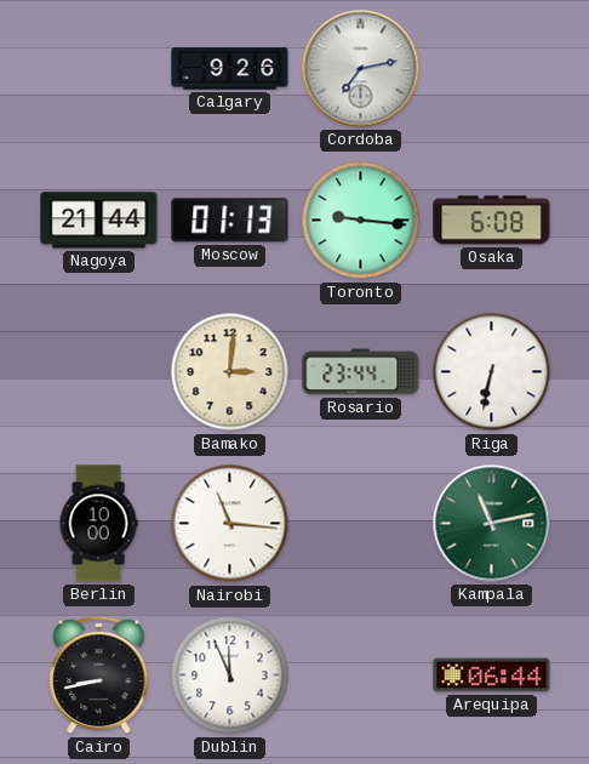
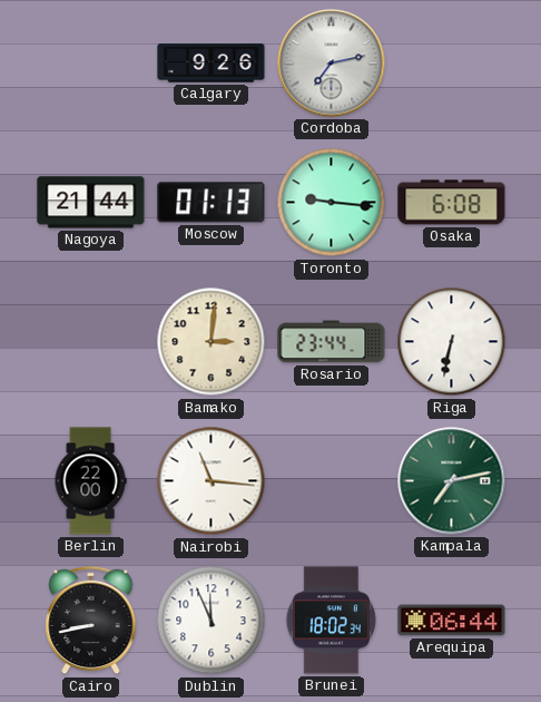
Berlin: 10:00 -> 22:00 (90, 481)
Kampala: 11:13 -> 7:13 (452, 481)
Brunei: none -> 18:02 (331, 621)
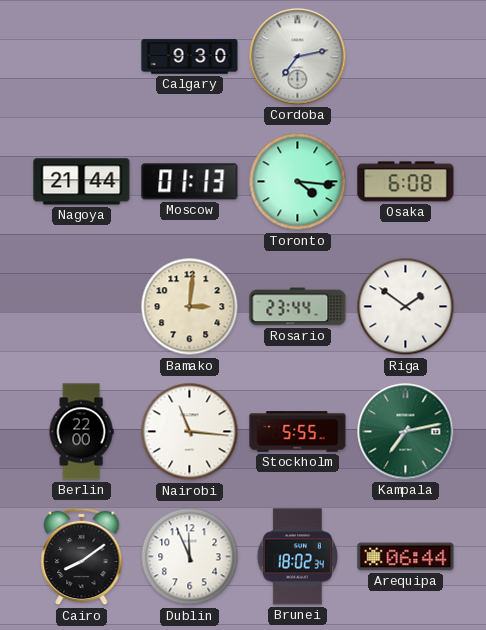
Calgary: 9:26 -> 9:30 (190, 57)
Toronto: 9:16 -> 4:16 (298, 182)
Riga: 6:32 -> 1:51 (406, 307)
Stockholm: none -> 5:55 (298, 432)
Cairo: 8:43 -> 8:09 (82, 557)
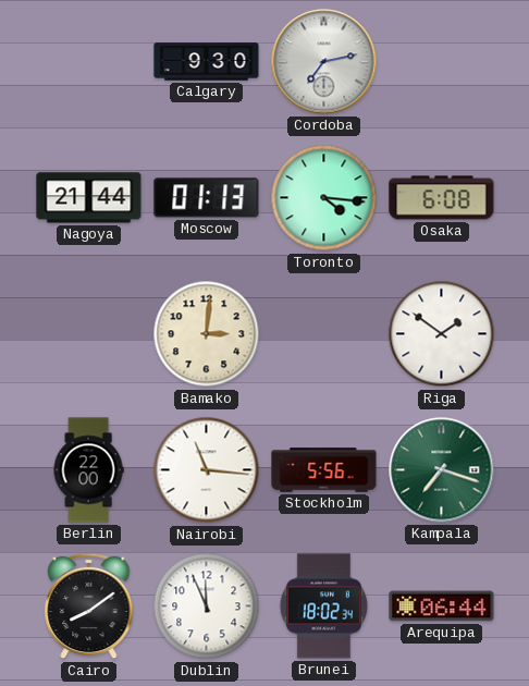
Rosario: 23:44 -> none (298, 307)
Stockholm: 5:55 -> 5:56 (324, 470)
Kampala: 7:13 -> 7:18 (442, 470)
